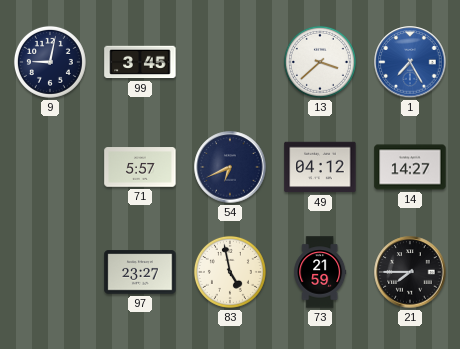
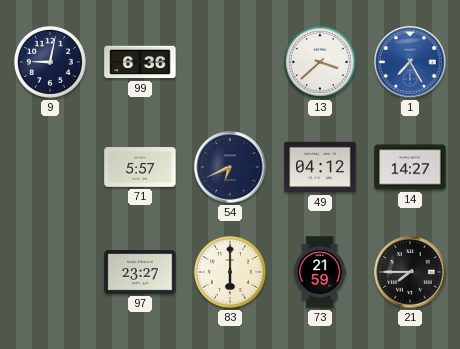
99: 3:45 -> 6:36 (140, 62)
83: 4:58 -> 6:00 (230, 272)
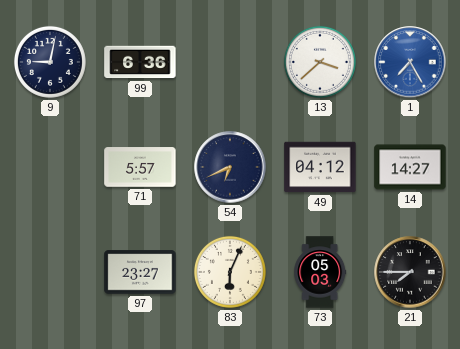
83: 6:00 -> 6:04 (230, 272)
73: 21:59 -> 05:03 (320, 272)
